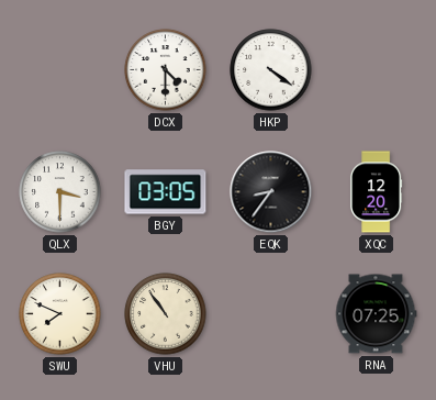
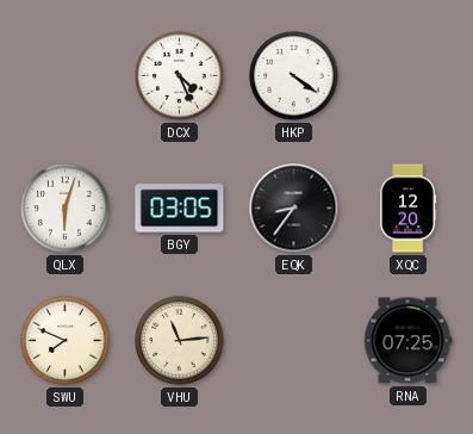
DCX: 4:30 -> 4:26 (180, 76)
QLX: 3:30 -> 6:03 (66, 209)
VHU: 10:54 -> 11:14 (180, 341)
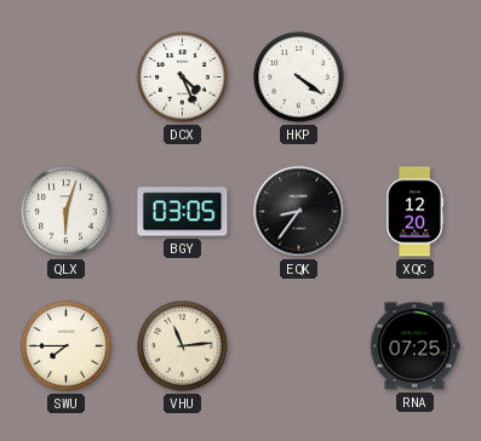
SWU: 7:49 -> 7:45 (67, 346)
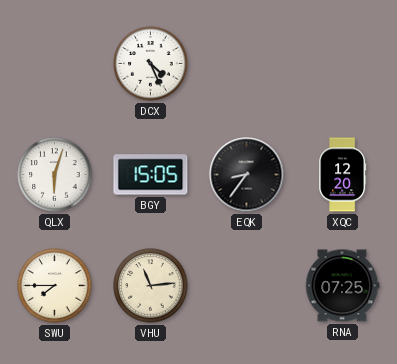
HKP: 4:21 -> none (299, 78)
BGY: 03:05 -> 15:05 (151, 175)
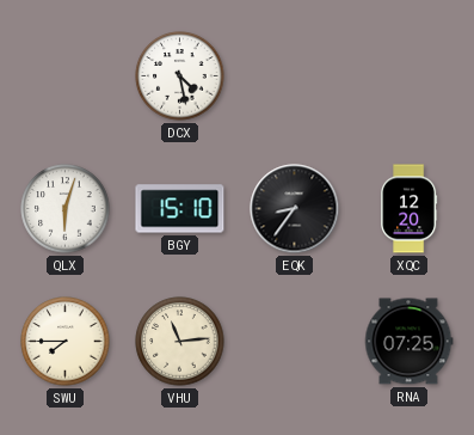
DCX: 4:26 -> 4:28 (180, 76)
BGY: 15:05 -> 15:10 (180, 209)
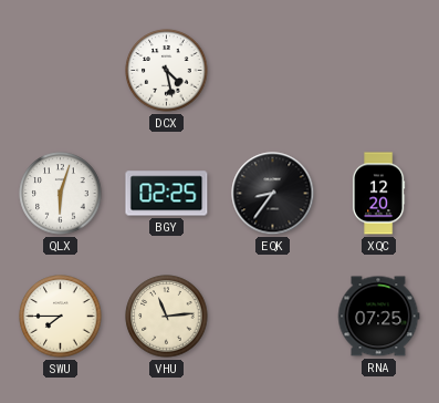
BGY: 15:10 -> 02:25 (167, 194)
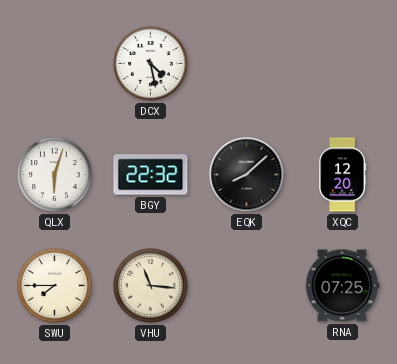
BGY: 02:25 -> 22:32 (151, 175)
EQK: 8:36 -> 8:08 (247, 175)
VHU: 11:14 -> 11:16 (151, 286)
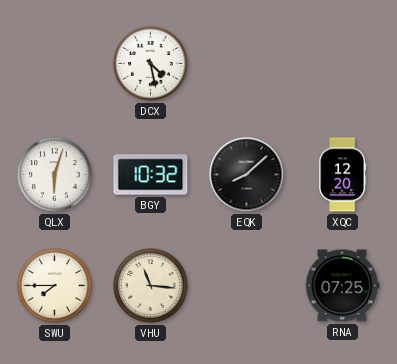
BGY: 22:32 -> 10:32 (151, 175)
